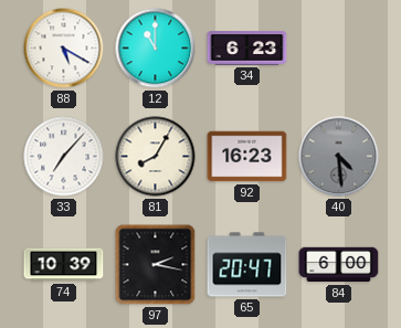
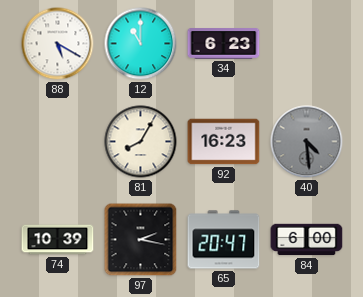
33: 7:07 -> none (64, 157)
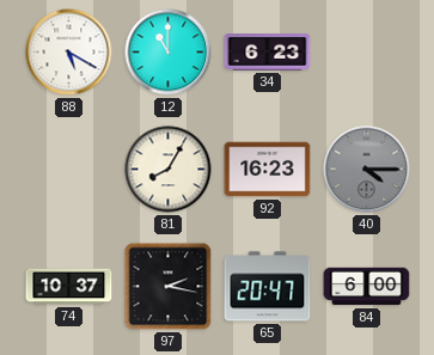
40: 4:29 -> 4:15 (367, 170)
74: 10:39 -> 10:37 (69, 287)
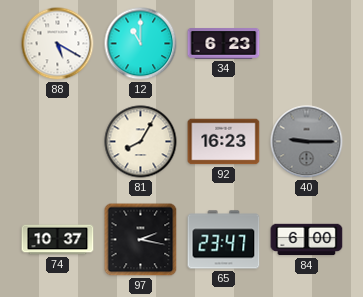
40: 4:15 -> 9:15 (307, 142)
65: 20:47 -> 23:47 (224, 240)
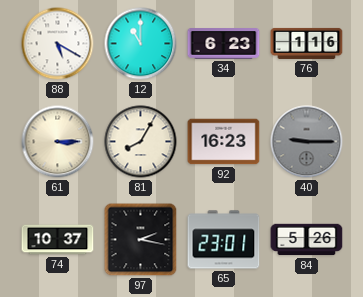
76: none -> 1:16 (307, 43)
61: none -> 3:15 (58, 142)
65: 23:47 -> 23:01 (224, 240)
84: 6:00 -> 5:26 (307, 240)
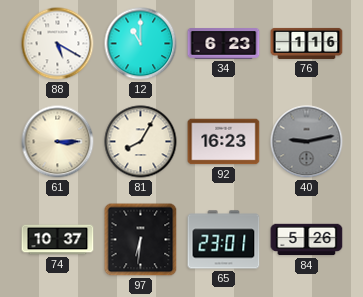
40: 9:15 -> 9:13 (307, 142)
97: 2:17 -> 6:31 (141, 240)
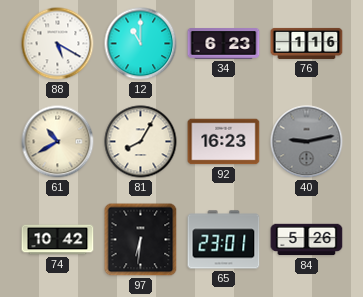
61: 3:15 -> 10:40 (58, 142)
74: 10:37 -> 10:42 (58, 240)
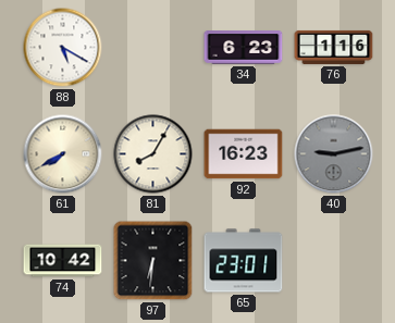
12: 11:00 -> none (141, 44)
61: 10:40 -> 7:40 (63, 154)
84: 5:26 -> none (307, 240)
